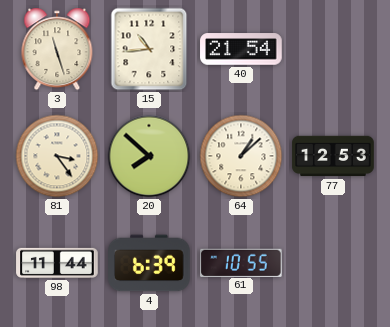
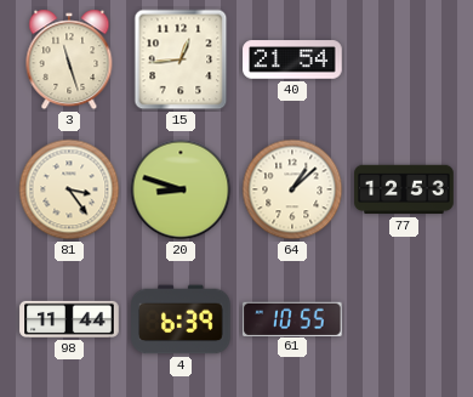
15: 10:44 -> 12:44 (181, 59)
20: 7:52 -> 8:48 (181, 189)
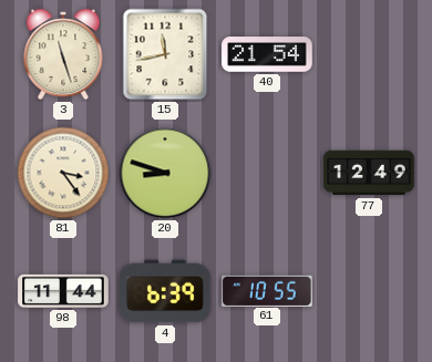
15: 12:44 -> 11:43 (165, 54)
64: 1:08 -> none (292, 189)
77: 12:53 -> 12:49 (369, 173)
